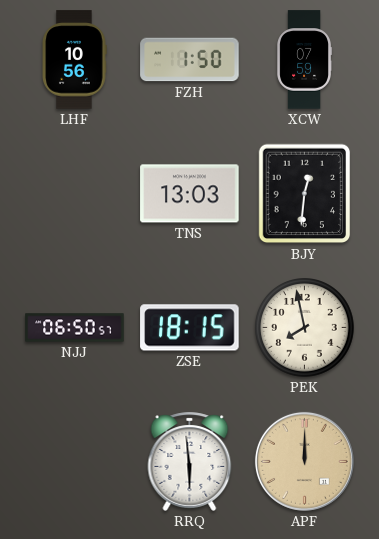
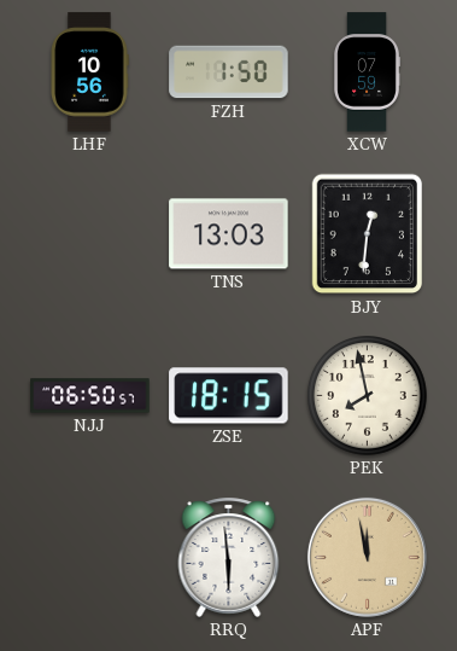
APF: 12:00 -> 11:58 (367, 557)
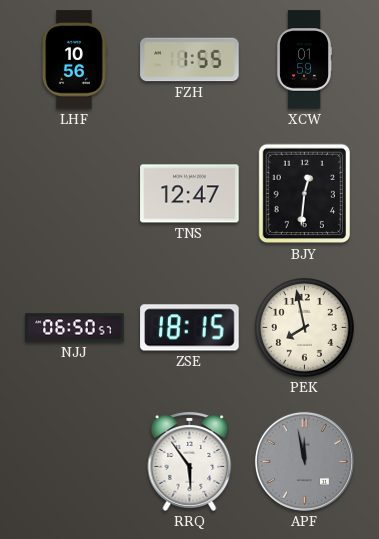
FZH: 1:50 -> 1:55 (190, 60)
XCW: 07:59 -> 01:59 (304, 60)
TNS: 13:03 -> 12:47 (190, 194)
RRQ: 5:59 -> 5:54 (190, 461)
APF dial: champagne -> grey (304, 461)
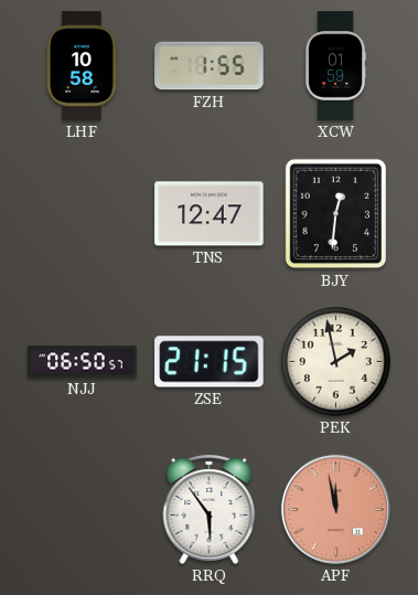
LHF: 10:56 -> 10:58 (82, 66)
ZSE: 18:15 -> 21:15 (210, 362)
PEK: 7:58 -> 1:58 (336, 362)
APF dial: grey -> salmon (335, 509)
